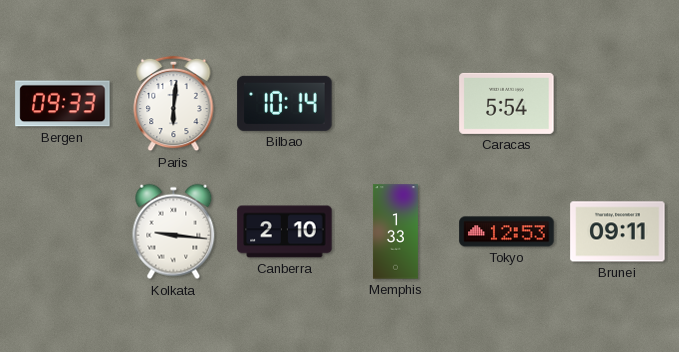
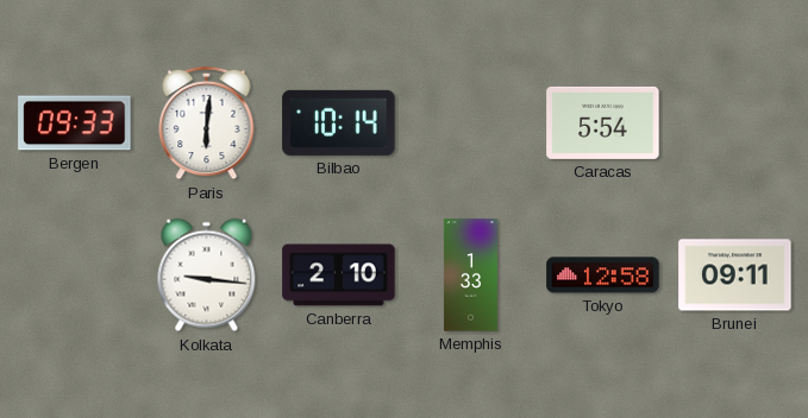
Tokyo: 12:53 -> 12:58 (603, 275)
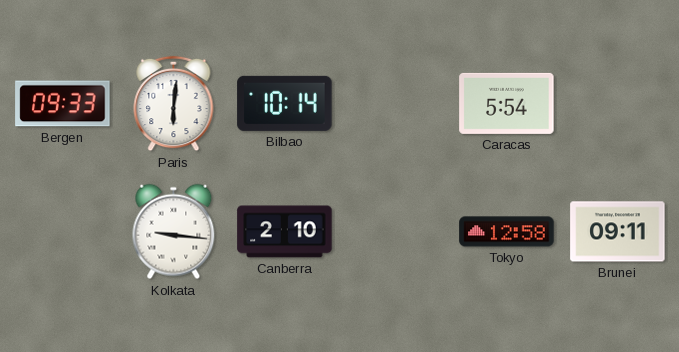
Memphis: 1:33 -> none (470, 275)
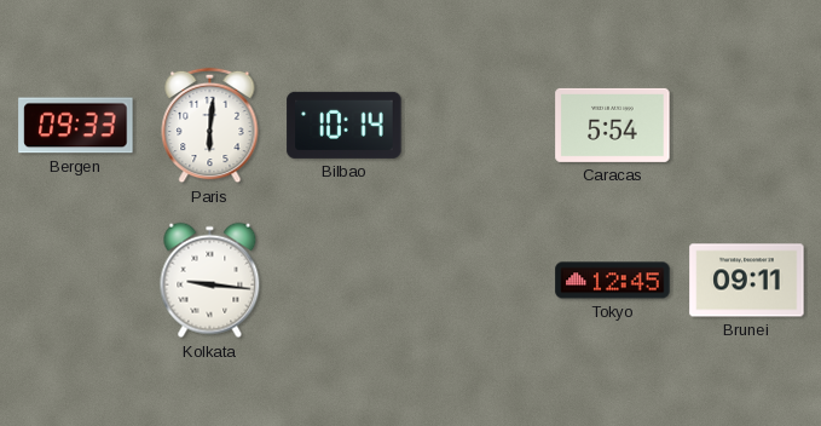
Canberra: 2:10 -> none (285, 232)
Tokyo: 12:58 -> 12:45 (613, 281)
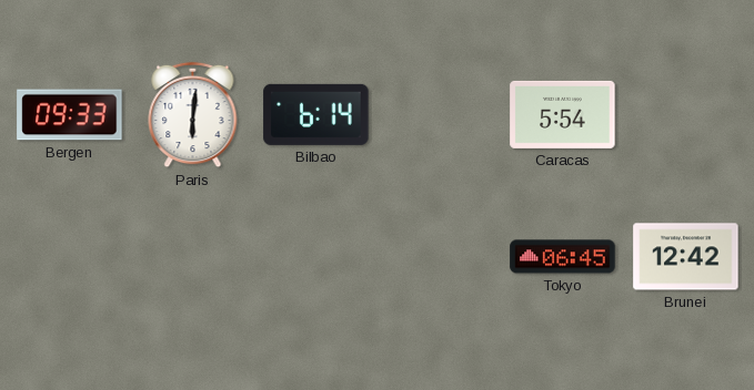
Bilbao: 10:14 -> 6:14 (316, 114)
Kolkata: 9:16 -> none (210, 281)
Tokyo: 12:45 -> 06:45 (563, 257)
Brunei: 09:11 -> 12:42 (686, 257)
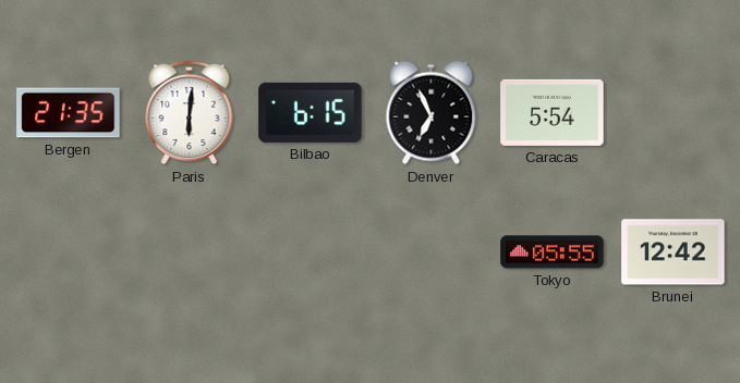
Bergen: 09:33 -> 21:35 (69, 113)
Bilbao: 6:14 -> 6:15 (311, 112)
Denver: none -> 6:56 (432, 113)
Tokyo: 06:45 -> 05:55 (553, 252)
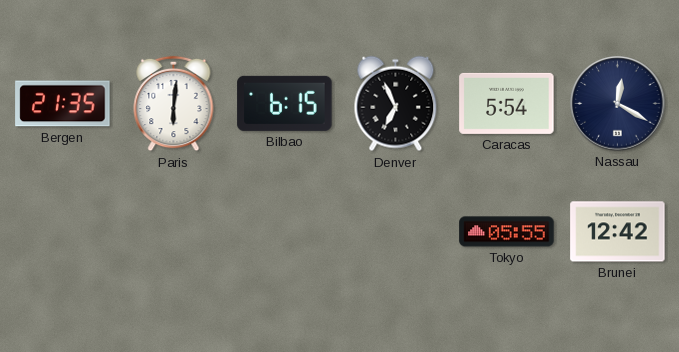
Nassau: none -> 12:20 (618, 104)
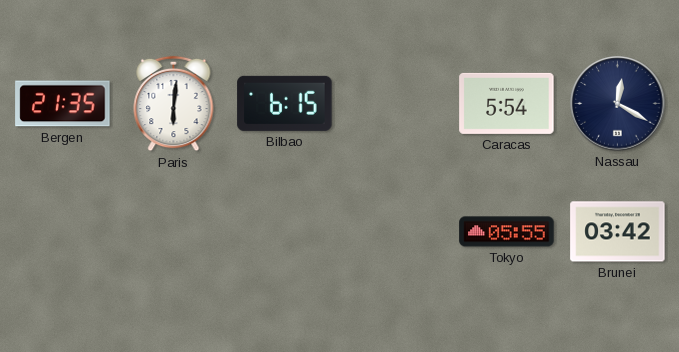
Denver: 6:56 -> none (396, 104)
Brunei: 12:42 -> 03:42 (618, 232)
